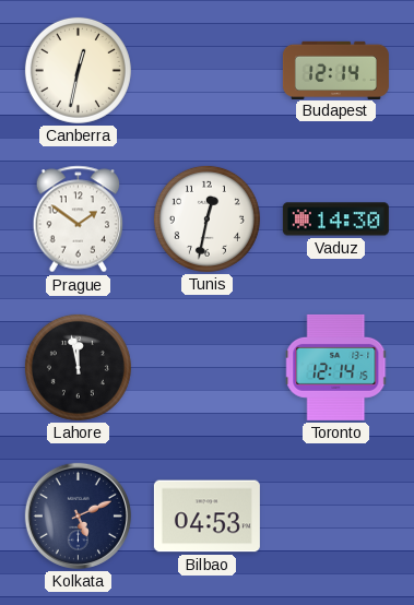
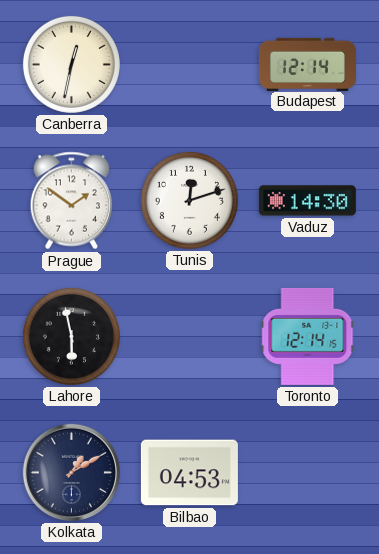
Tunis: 12:32 -> 12:12 (189, 200)
Lahore: 11:58 -> 5:58 (71, 336)
Kolkata: 5:11 -> 1:10 (71, 472)
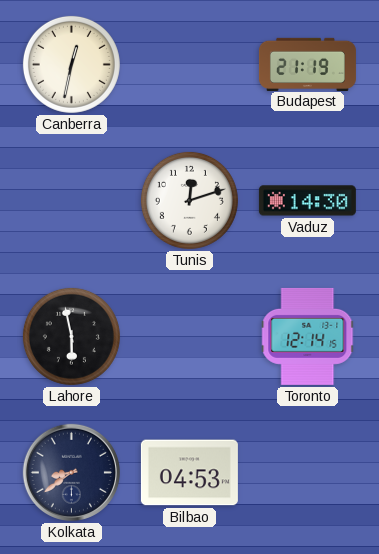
Budapest: 12:14 -> 21:19 (307, 64)
Prague: 1:51 -> none (72, 201)
Kolkata: 1:10 -> 8:39 (71, 472)
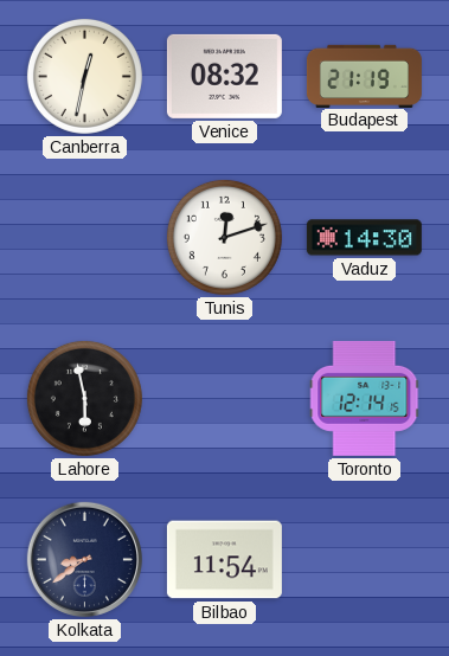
Venice: none -> 08:32 (224, 76)
Bilbao: 04:53 -> 11:54 (224, 560)
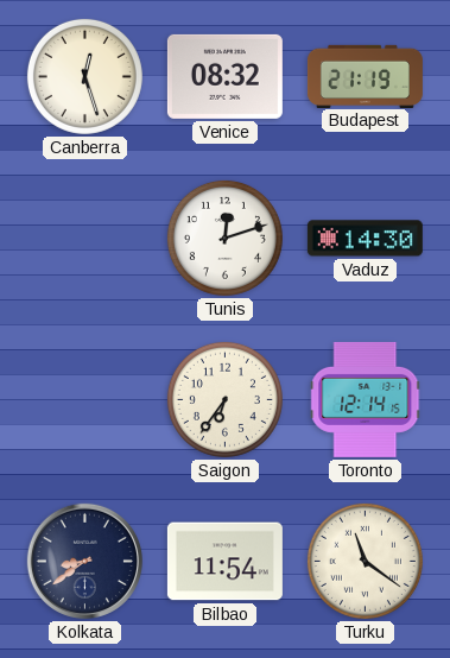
Canberra: 12:32 -> 12:27 (84, 76)
Lahore: 5:58 -> none (84, 398)
Saigon: none -> 6:36 (224, 399)
Turku: none -> 11:21 (365, 561)
